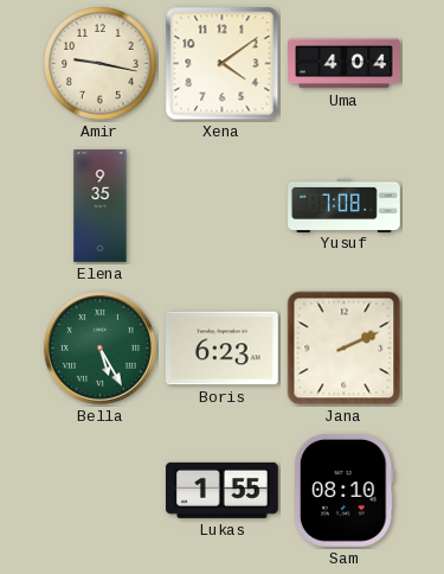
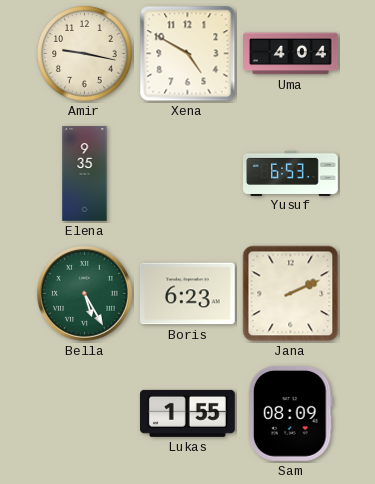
Xena: 4:09 -> 4:50 (188, 54)
Yusuf: 7:08 -> 6:53 (291, 173)
Sam: 08:10 -> 08:09 (290, 413)
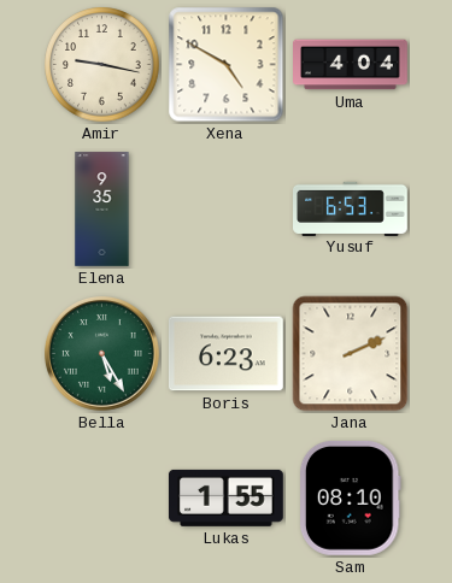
Sam: 08:09 -> 08:10 (350, 497)
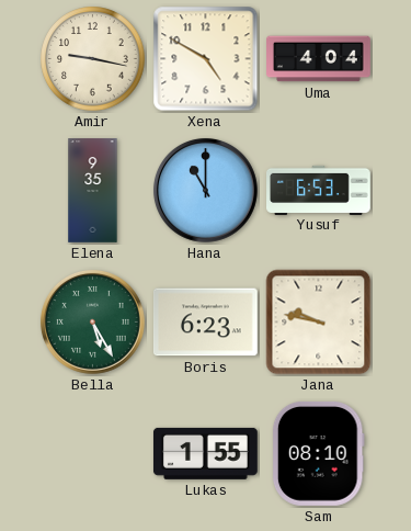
Hana: none -> 11:00 (205, 190)
Jana: 2:11 -> 9:47 (319, 323)
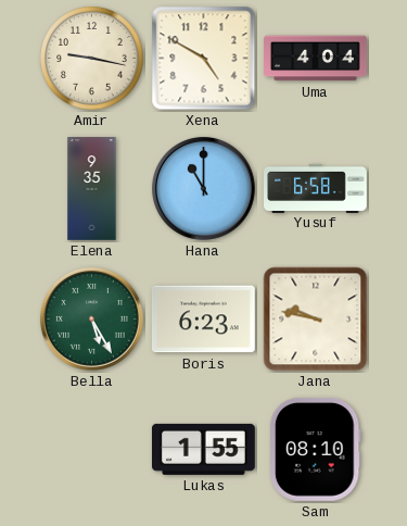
Yusuf: 6:53 -> 6:58 (316, 188)
